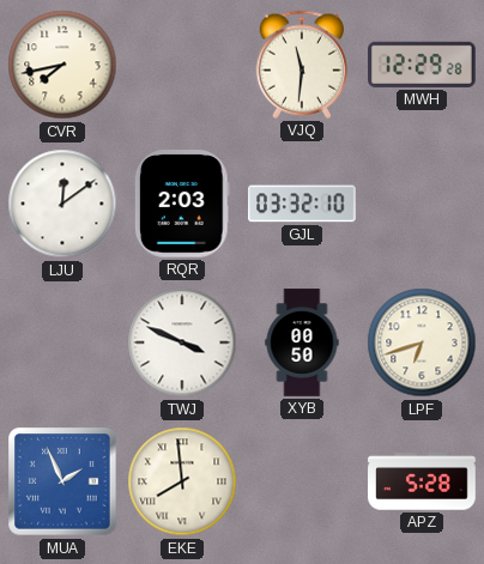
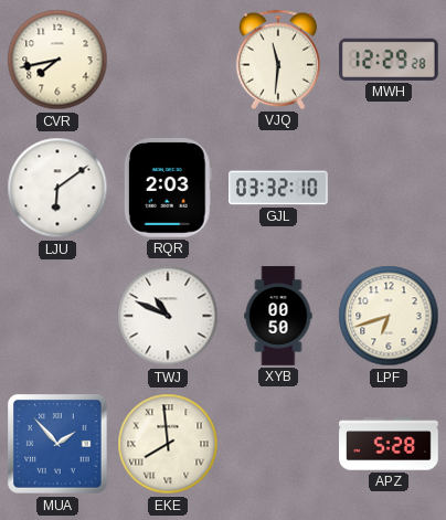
LJU: 12:09 -> 6:09 (57, 188)
TWJ: 3:49 -> 10:49 (168, 316)
MUA: 1:56 -> 1:53 (57, 444)
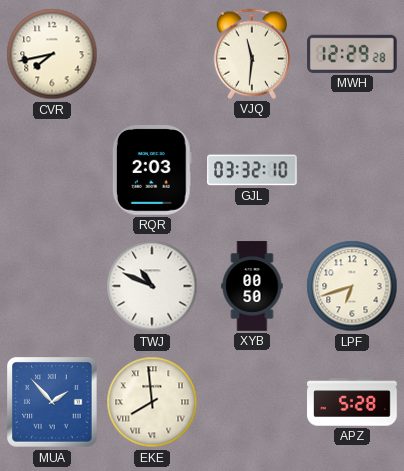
LJU: 6:09 -> none (57, 188)
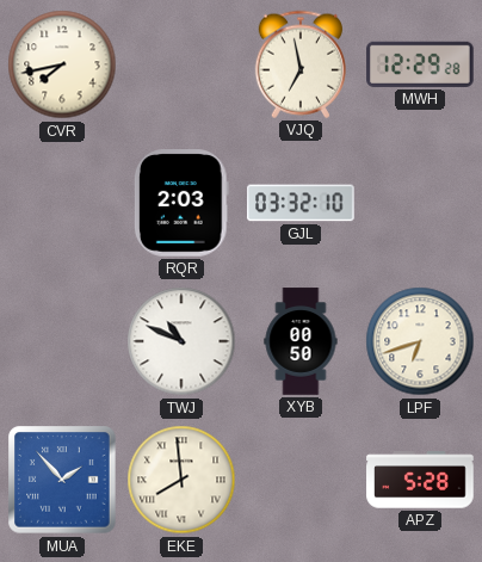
VJQ: 11:31 -> 6:58 (299, 64)
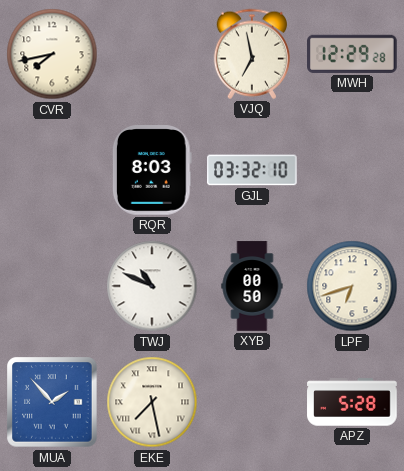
RQR: 2:03 -> 8:03 (152, 171)
EKE: 7:59 -> 7:28 (152, 402)
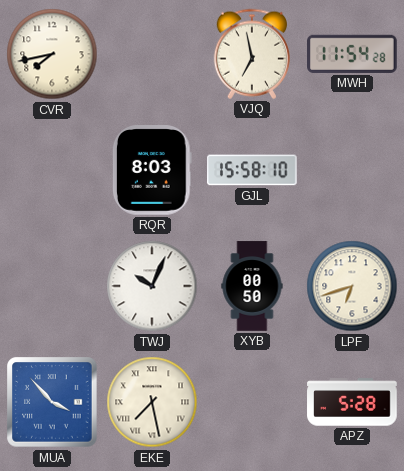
MWH: 12:29 -> 11:54 (353, 54)
GJL: 03:32 -> 15:58 (253, 170)
TWJ: 10:49 -> 10:04 (152, 286)
MUA: 1:53 -> 3:53 (52, 402)
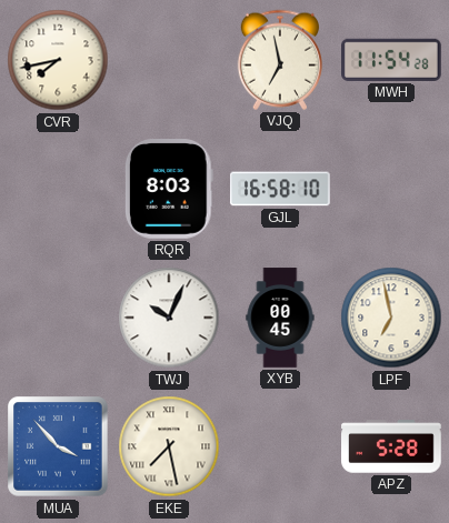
GJL: 15:58 -> 16:58 (281, 189)
XYB: 00:50 -> 00:45 (280, 318)
LPF: 6:42 -> 6:58 (391, 318)
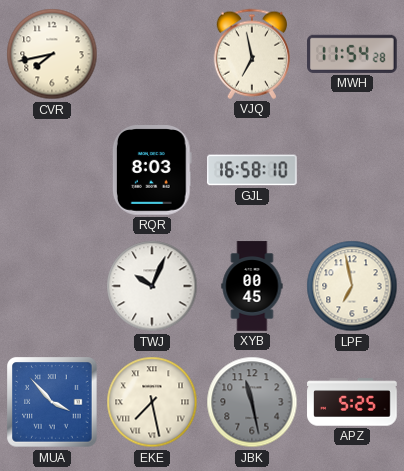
JBK: none -> 11:28 (252, 402)
APZ: 5:28 -> 5:25 (352, 402)
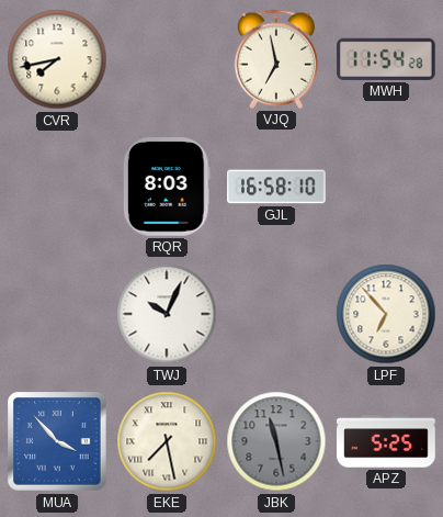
XYB: 00:45 -> none (252, 286)
LPF: 6:58 -> 6:53 (386, 314)
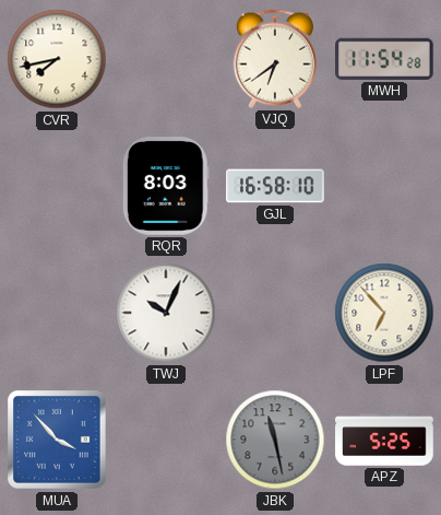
VJQ: 6:58 -> 6:39 (274, 59)
EKE: 7:28 -> none (167, 441)
